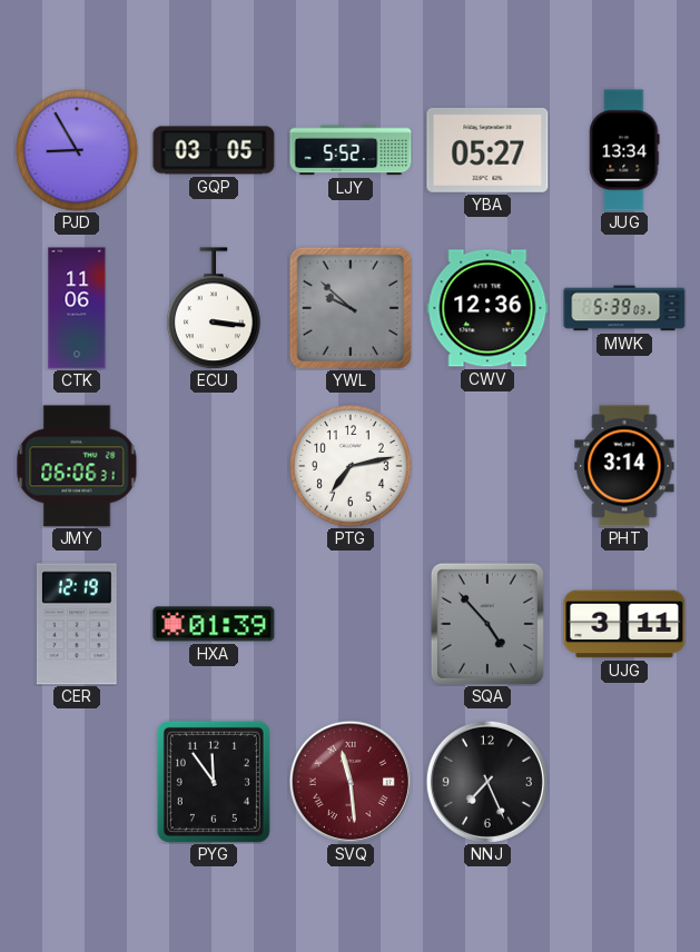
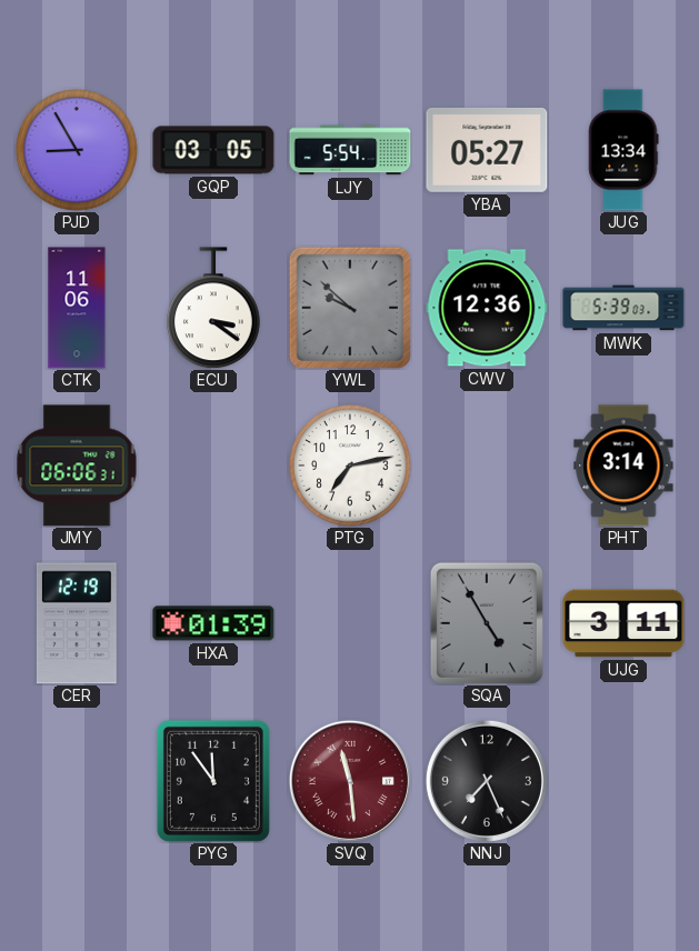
LJY: 5:52 -> 5:54 (350, 150)
ECU: 3:16 -> 3:21 (214, 308)
SQA: 4:53 -> 4:55 (487, 623)
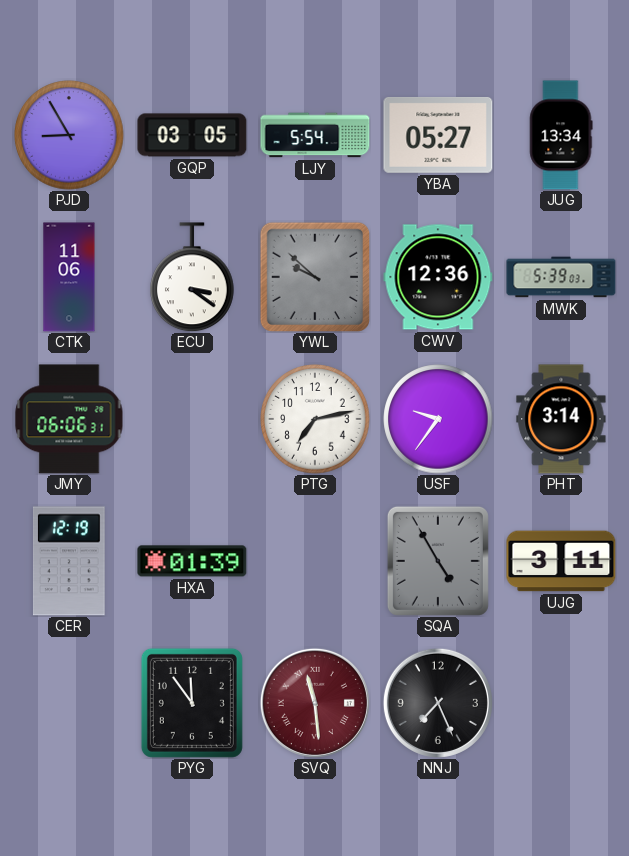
USF: none -> 9:36 (438, 419)
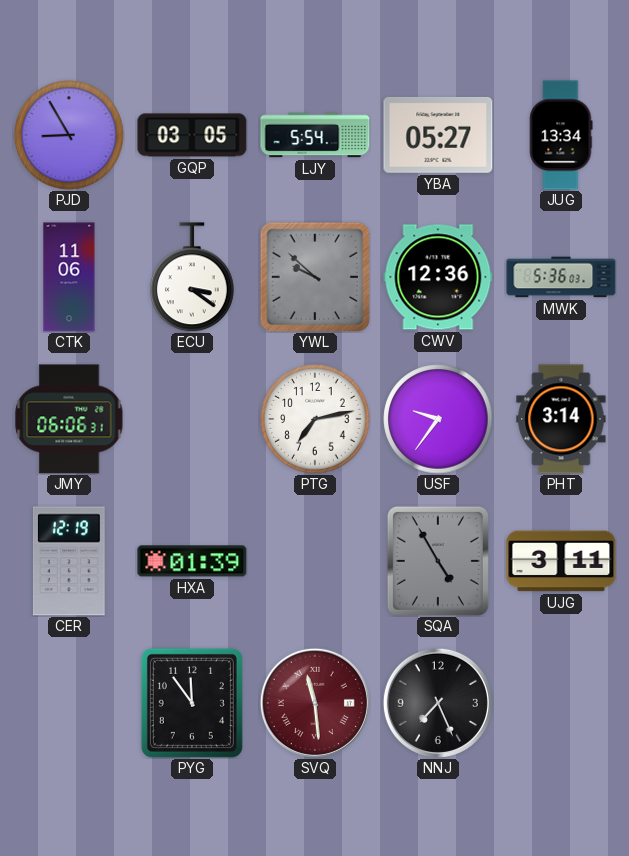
MWK: 5:39 -> 5:36 (561, 277)
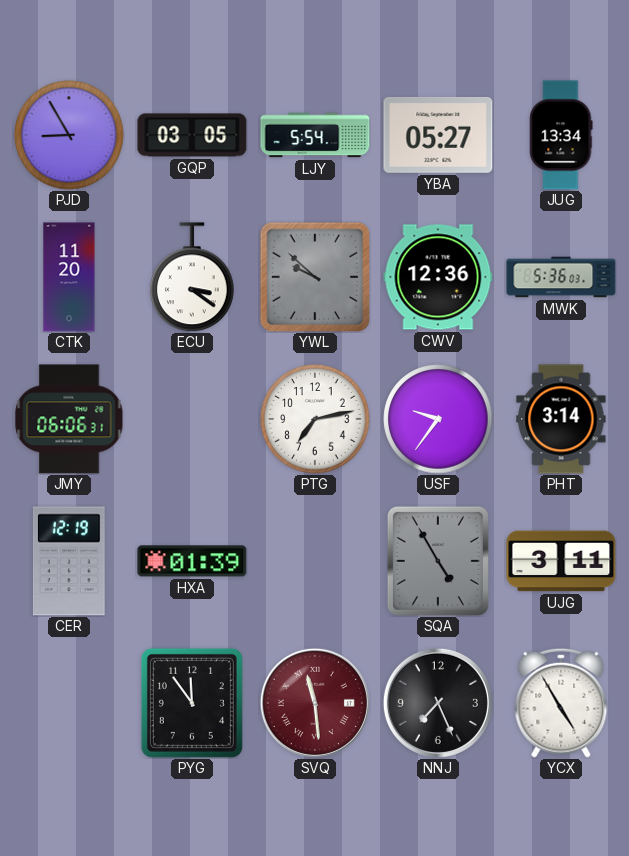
CTK: 11:06 -> 11:20 (69, 277)
YCX: none -> 4:55 (561, 703)
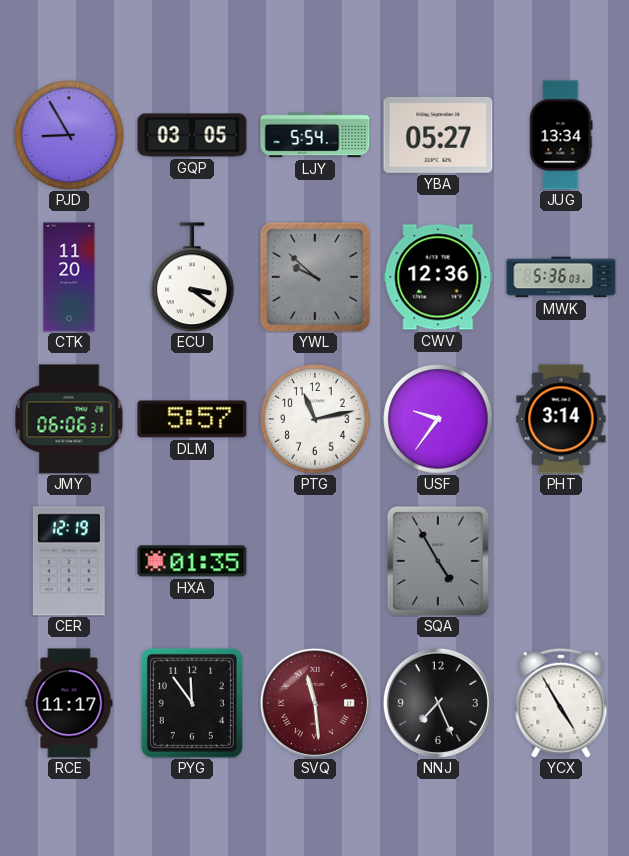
DLM: none -> 5:57 (192, 419)
PTG: 7:13 -> 11:13 (315, 419)
HXA: 01:39 -> 01:35 (192, 561)
UJG: 3:11 -> none (561, 561)
RCE: none -> 11:17 (69, 703)
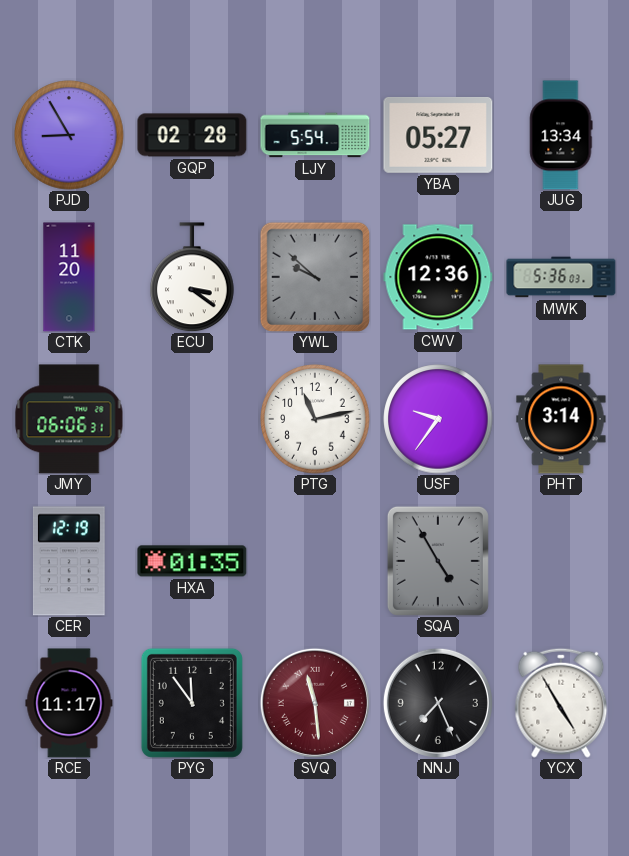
GQP: 03:05 -> 02:28 (192, 135)
DLM: 5:57 -> none (192, 419)
